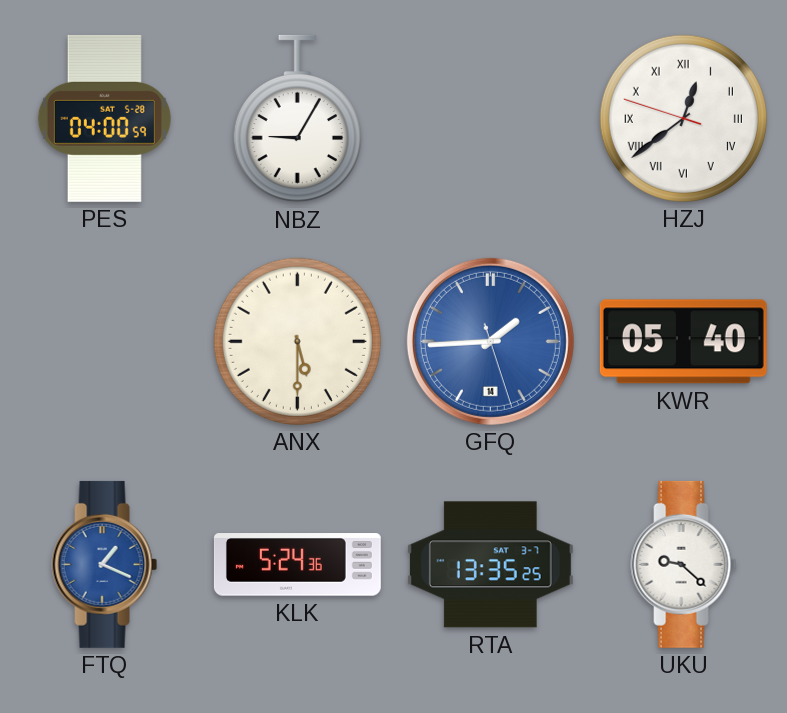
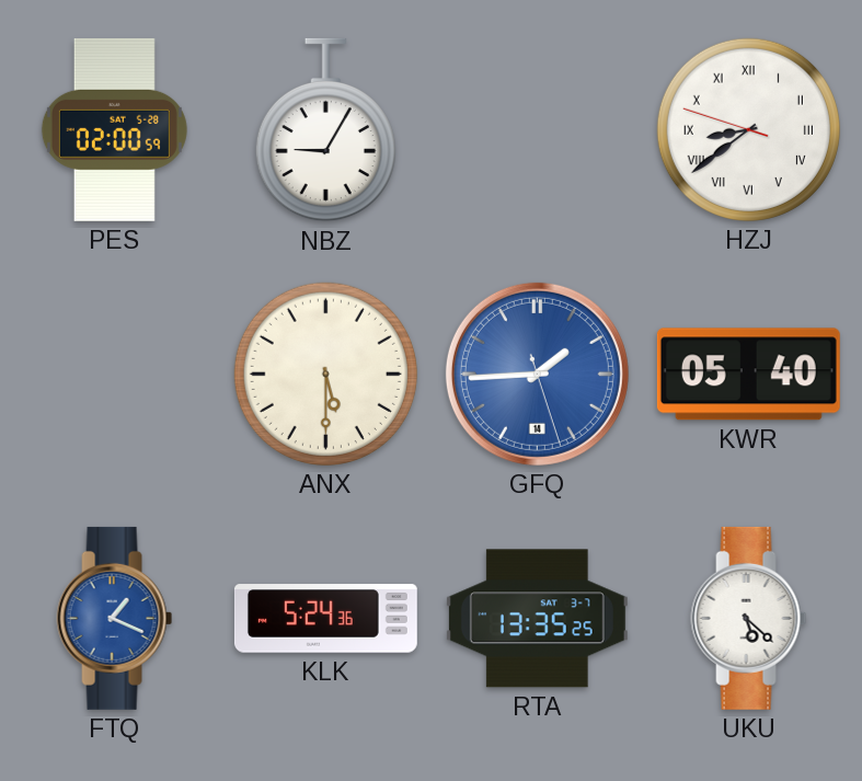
PES: 04:00 -> 02:00 (114, 129)
HZJ: 12:38 -> 8:38 (748, 129)
UKU: 9:22 -> 5:22 (749, 618)
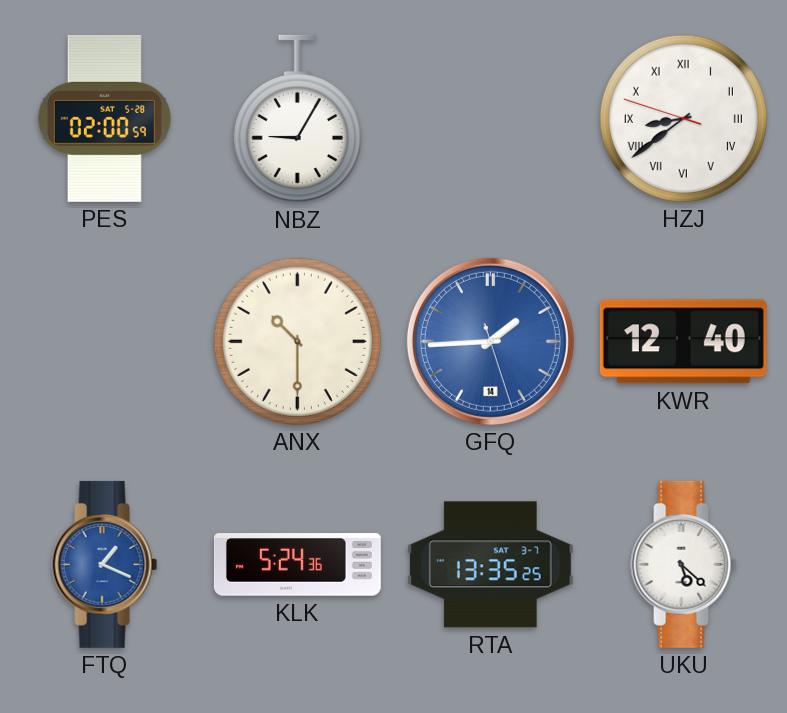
ANX: 5:30 -> 10:30 (297, 341)
KWR: 05:40 -> 12:40 (683, 342)
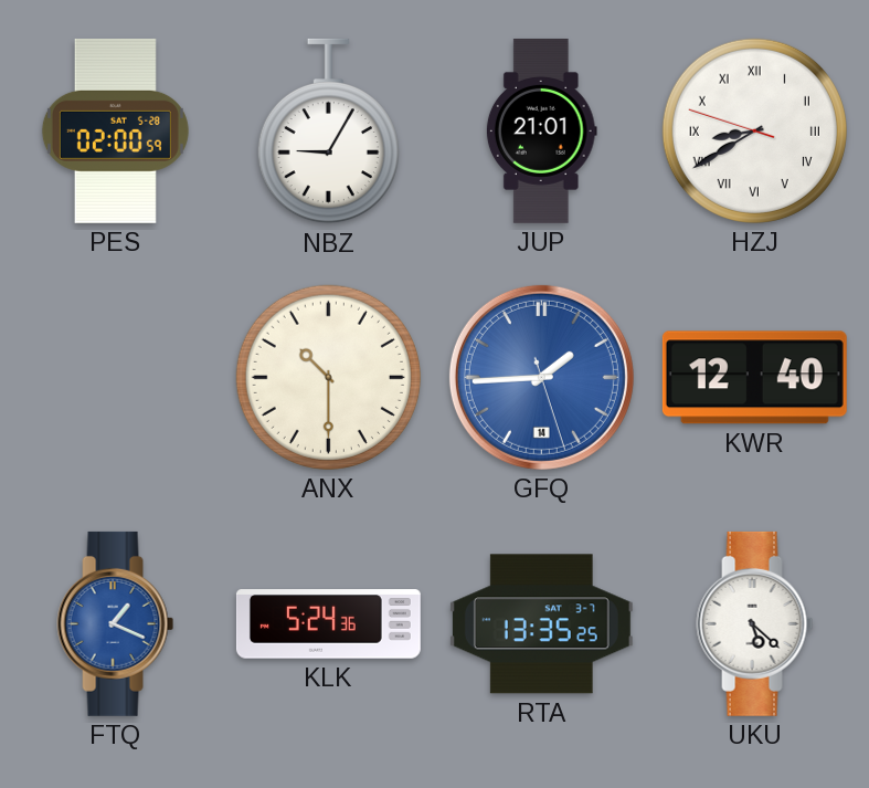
JUP: none -> 21:01 (541, 130)
HZJ: 8:38 -> 8:39 (754, 130)
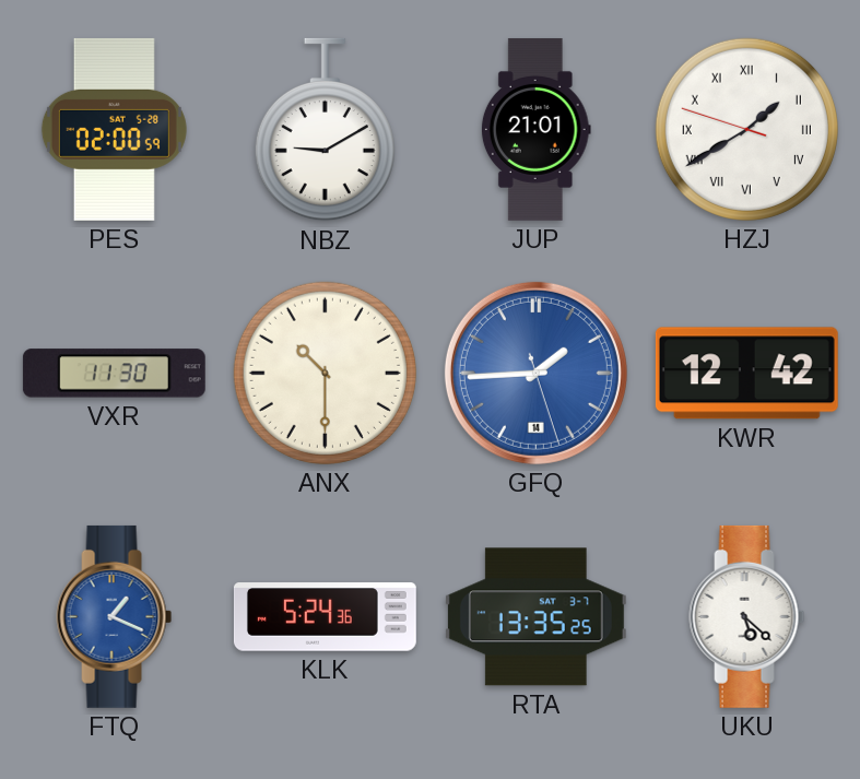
NBZ: 9:05 -> 9:10 (325, 130)
HZJ: 8:39 -> 1:39 (746, 129)
VXR: none -> 11:30 (114, 374)
KWR: 12:40 -> 12:42 (746, 374)
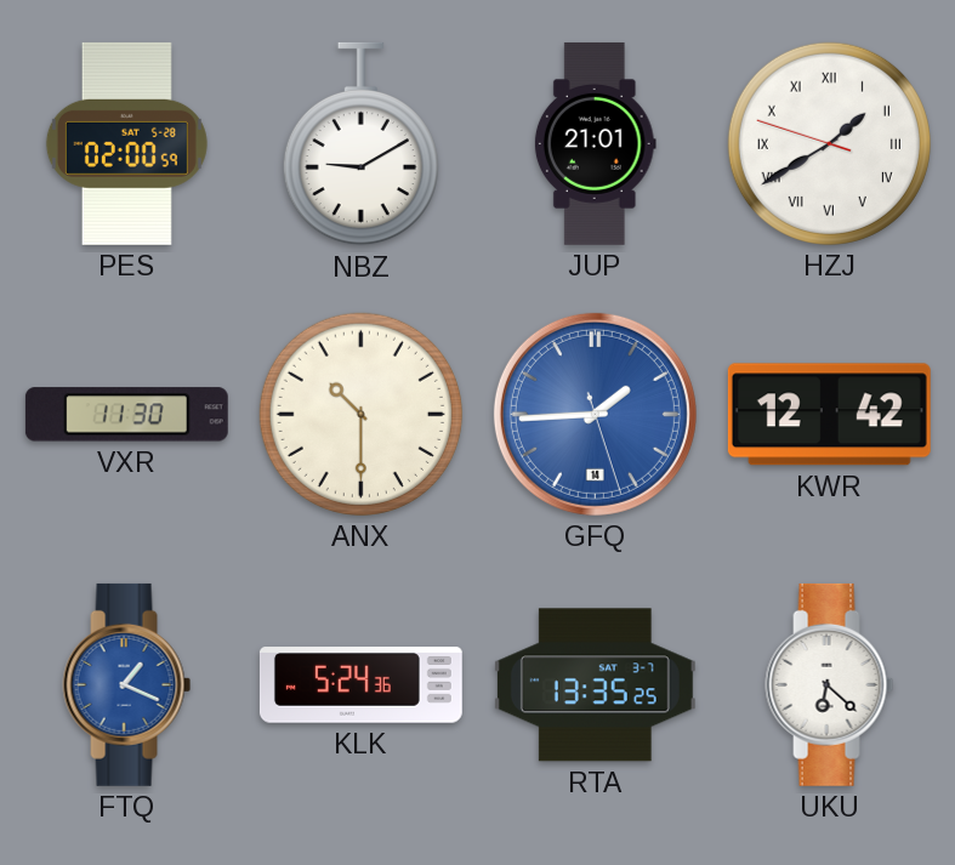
UKU: 5:22 -> 6:22 (830, 684)
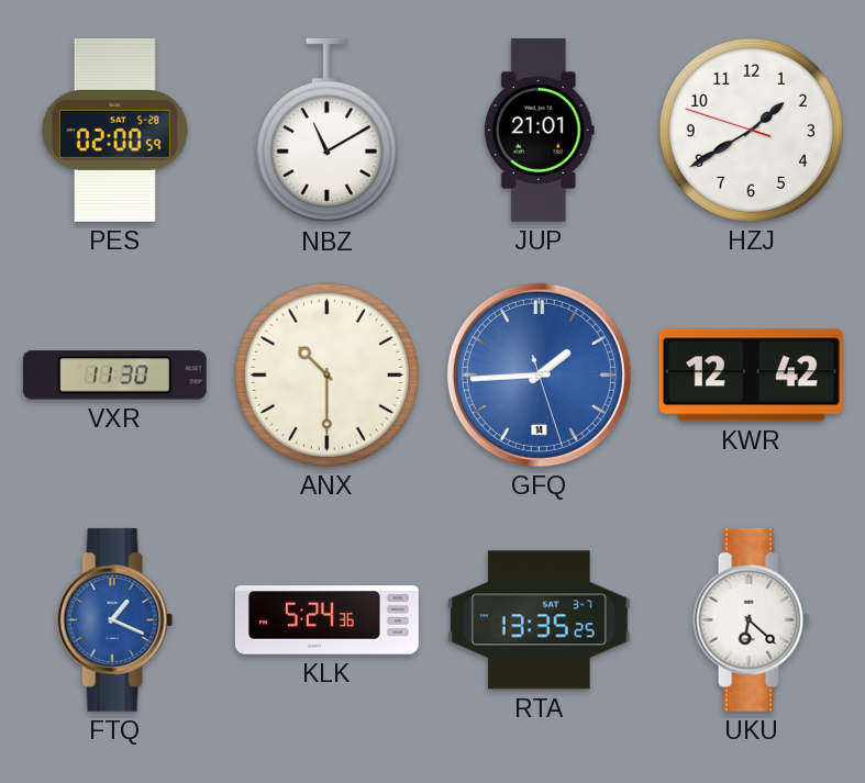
NBZ: 9:10 -> 11:10 (326, 131)
HZJ numerals: Roman -> Arabic (751, 130)
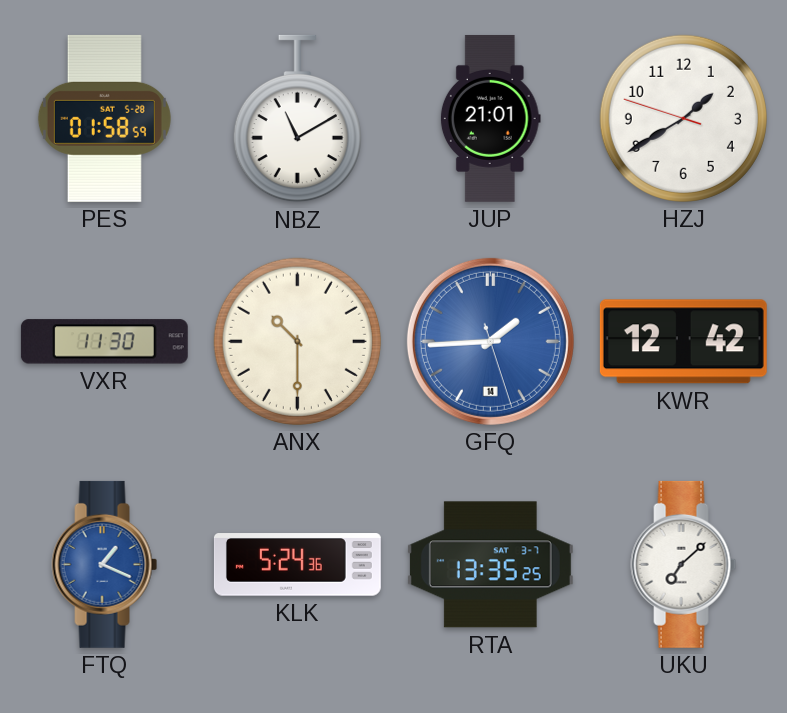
PES: 02:00 -> 01:58 (104, 118)
UKU: 6:22 -> 7:08 (684, 564)
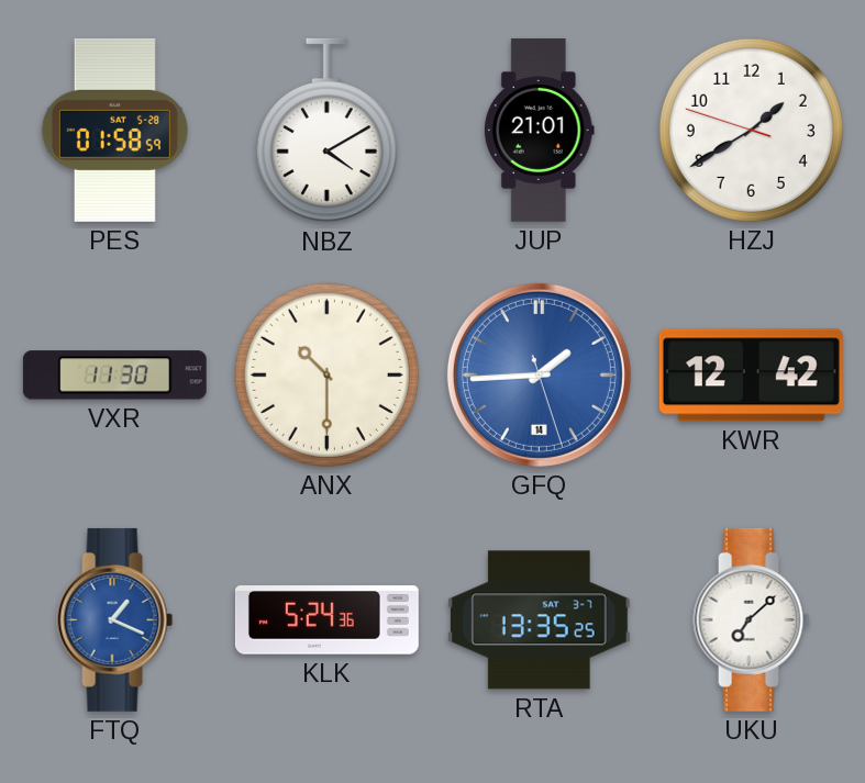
NBZ: 11:10 -> 4:10 (326, 131)
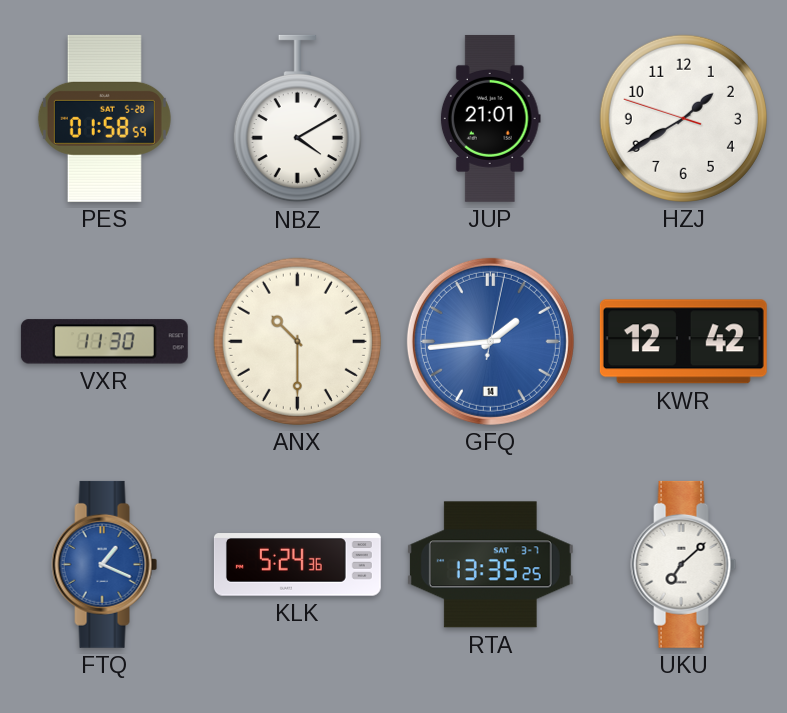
GFQ: 1:44:27 -> 1:44:02 (490, 341)
